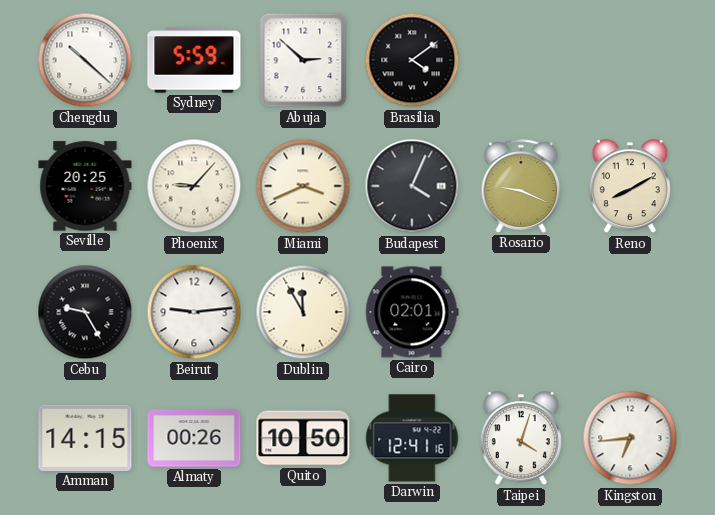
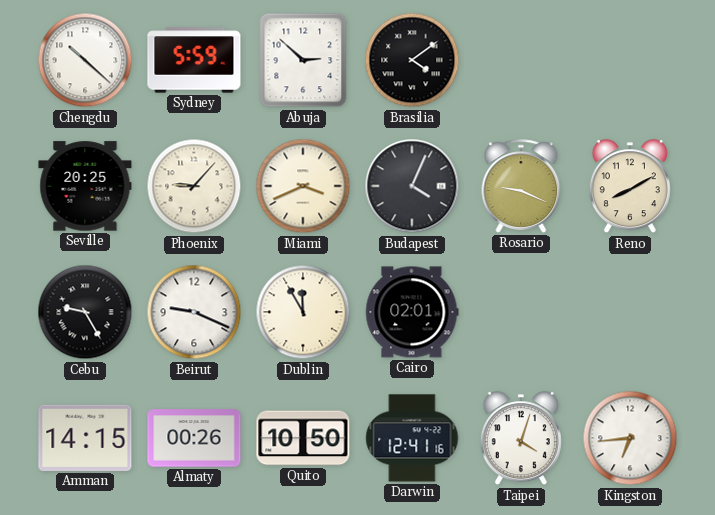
Beirut: 9:14 -> 9:19 (194, 312)
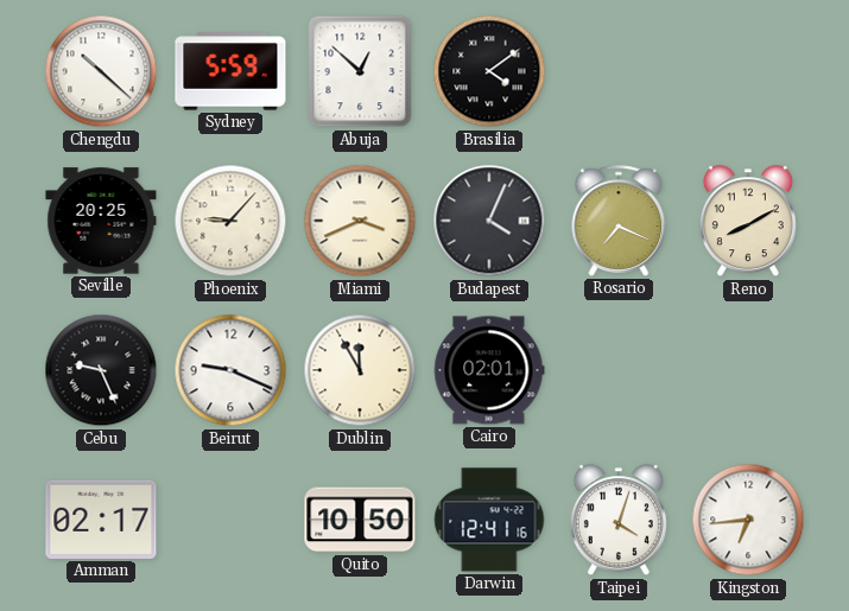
Abuja: 2:52 -> 12:52 (360, 71)
Rosario: 9:19 -> 7:19 (619, 221)
Cebu: 9:25 -> 9:26 (101, 370)
Amman: 14:15 -> 02:17 (101, 520)
Almaty: 00:26 -> none (194, 438)
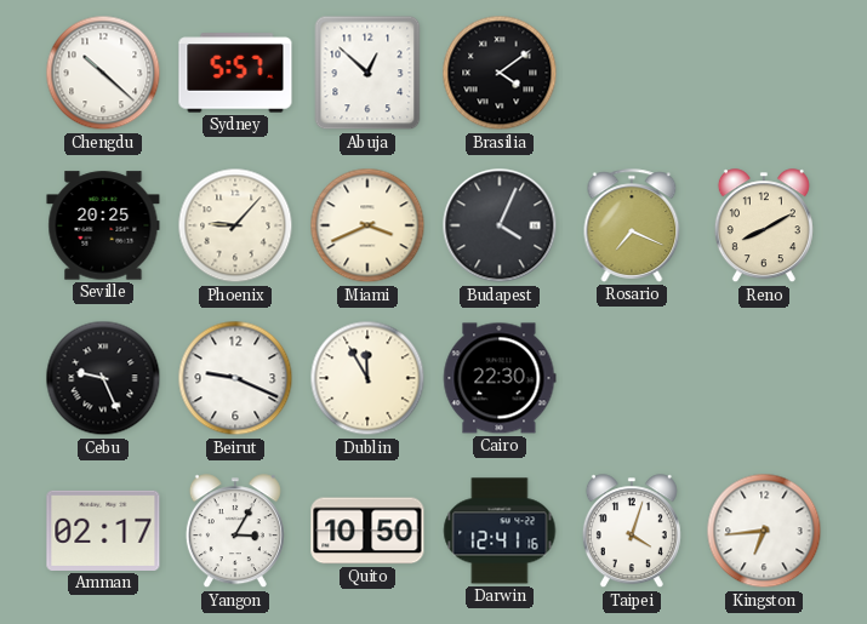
Sydney: 5:59 -> 5:57 (235, 73)
Cairo: 02:01 -> 22:30 (500, 378)
Yangon: none -> 3:05 (235, 532)
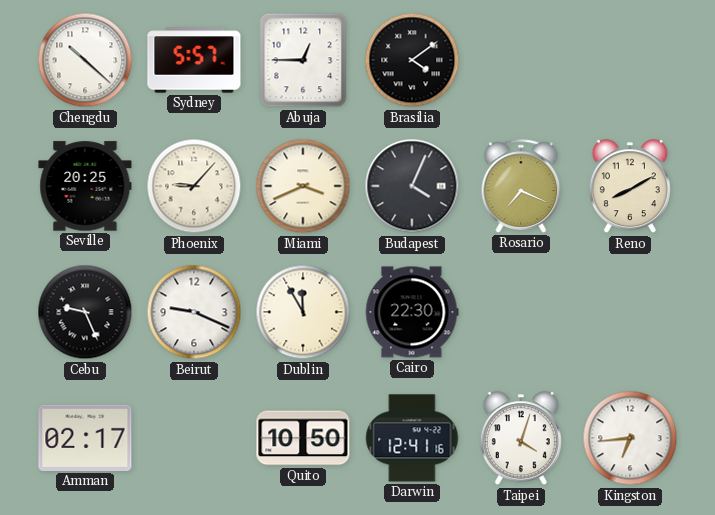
Abuja: 12:52 -> 12:45 (303, 60)
Yangon: 3:05 -> none (235, 532)
